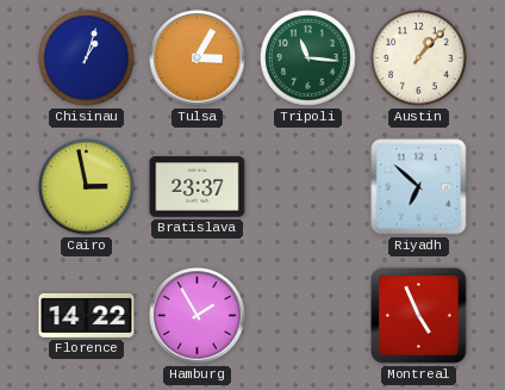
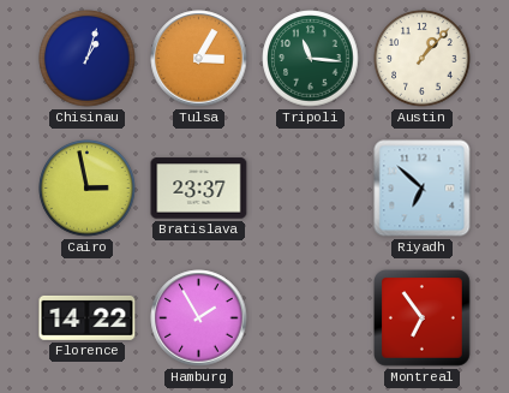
Montreal: 4:56 -> 6:54 (423, 318)
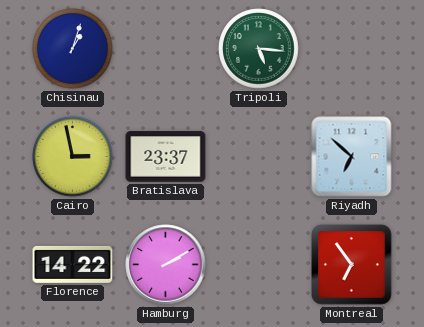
Tulsa: 3:05 -> none (199, 59)
Tripoli: 11:16 -> 5:16 (259, 49)
Austin: 1:07 -> none (423, 59)
Hamburg: 1:55 -> 2:10 (166, 265)
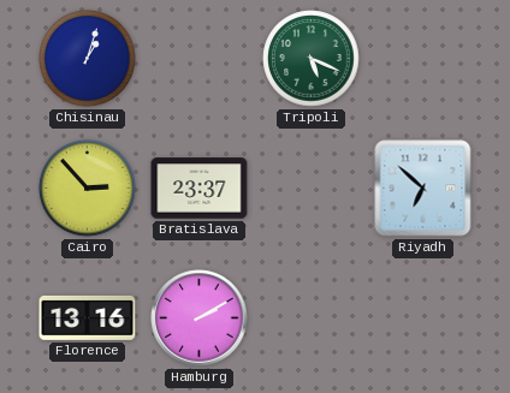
Tripoli: 5:16 -> 5:19 (312, 59)
Cairo: 2:58 -> 2:53 (88, 189)
Florence: 14:22 -> 13:16 (88, 317)
Montreal: 6:54 -> none (352, 265)
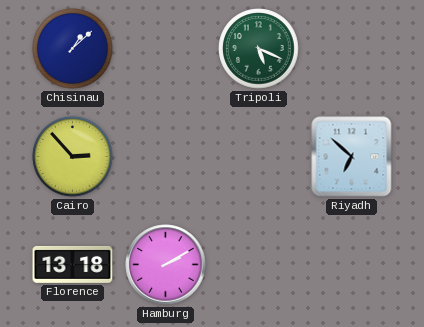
Chisinau: 1:03 -> 1:08 (73, 49)
Bratislava: 23:37 -> none (200, 189)
Florence: 13:16 -> 13:18 (73, 264)
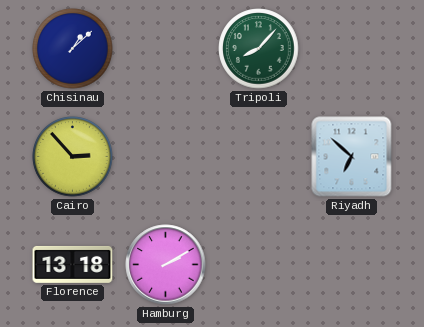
Tripoli: 5:19 -> 8:07 (259, 49)
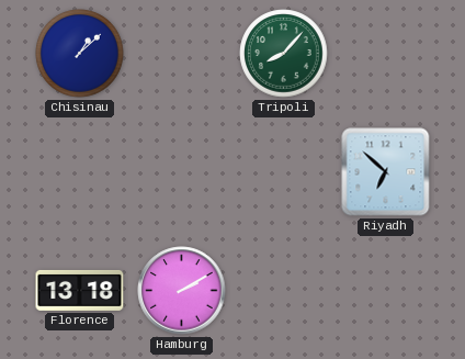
Cairo: 2:53 -> none (73, 157)
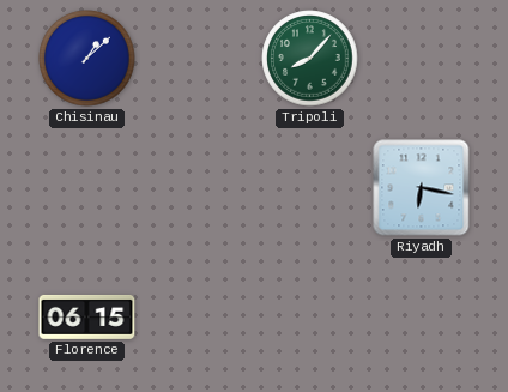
Riyadh: 6:52 -> 6:17 (422, 188)
Florence: 13:18 -> 06:15 (87, 316)
Hamburg: 2:10 -> none (182, 291)
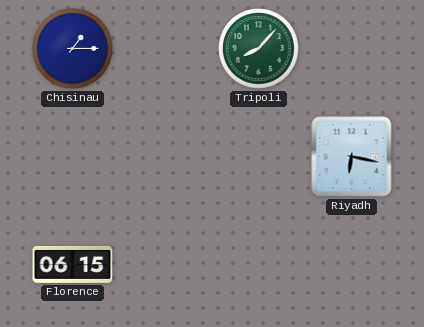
Chisinau: 1:08 -> 1:15 (73, 49)
